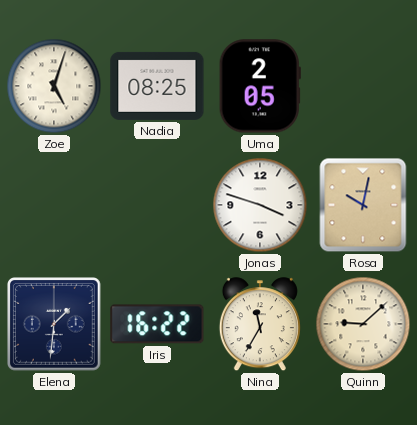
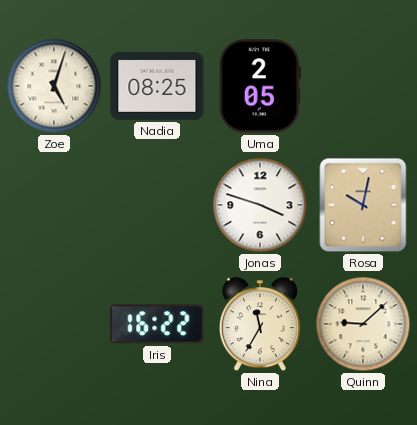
Elena: 1:31 -> none (55, 325)
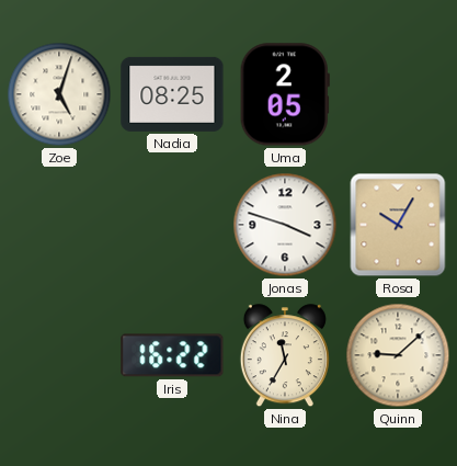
Rosa: 10:02 -> 10:05 (398, 225)
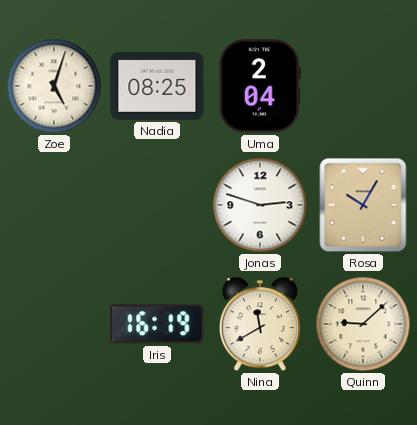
Uma: 2:05 -> 2:04 (260, 86)
Jonas: 3:48 -> 2:48 (260, 205)
Iris: 16:22 -> 16:19 (157, 324)
Nina: 11:35 -> 11:40 (260, 325)
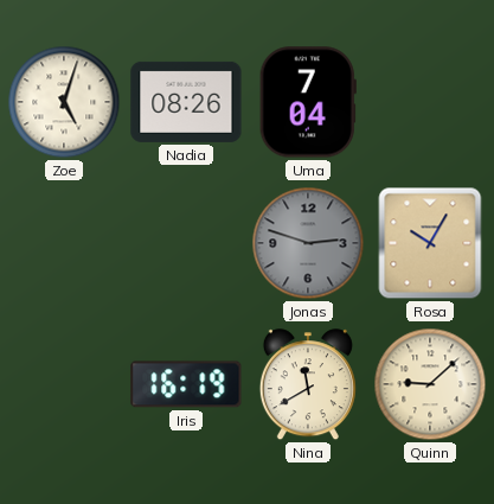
Nadia: 08:25 -> 08:26 (186, 102)
Uma: 2:04 -> 7:04 (308, 102)
Jonas dial: white -> grey (308, 243)
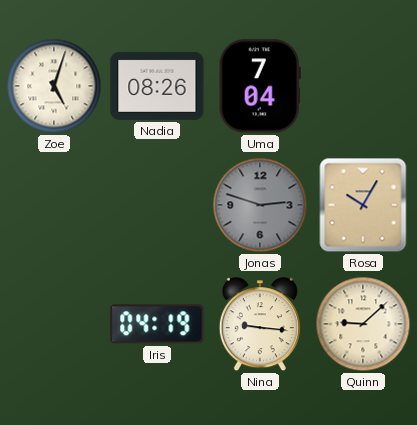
Iris: 16:19 -> 04:19 (157, 324)
Nina: 11:40 -> 9:16 (260, 325)
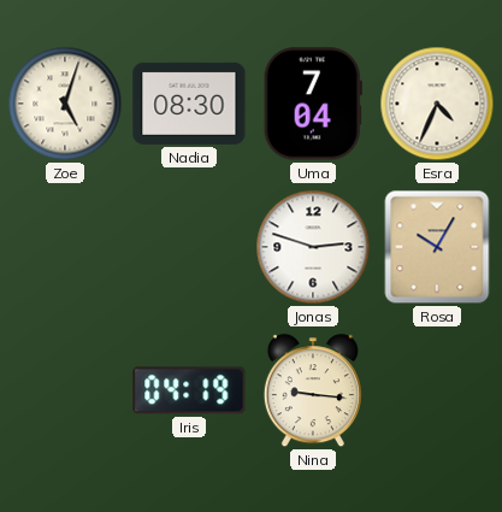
Nadia: 08:26 -> 08:30 (189, 104)
Esra: none -> 4:34 (437, 104)
Jonas dial: grey -> white (313, 247)
Quinn: 9:08 -> none (363, 324)
